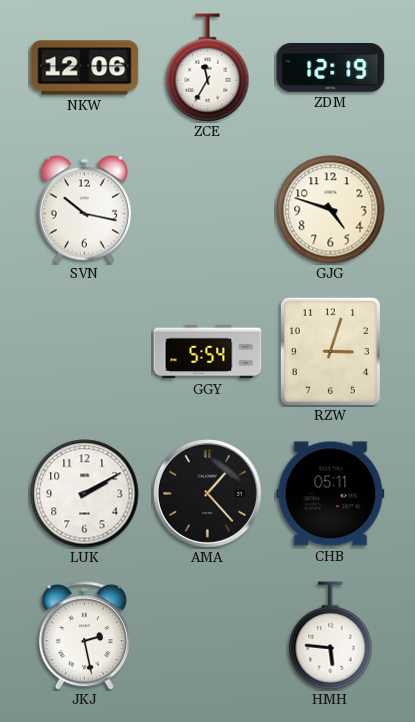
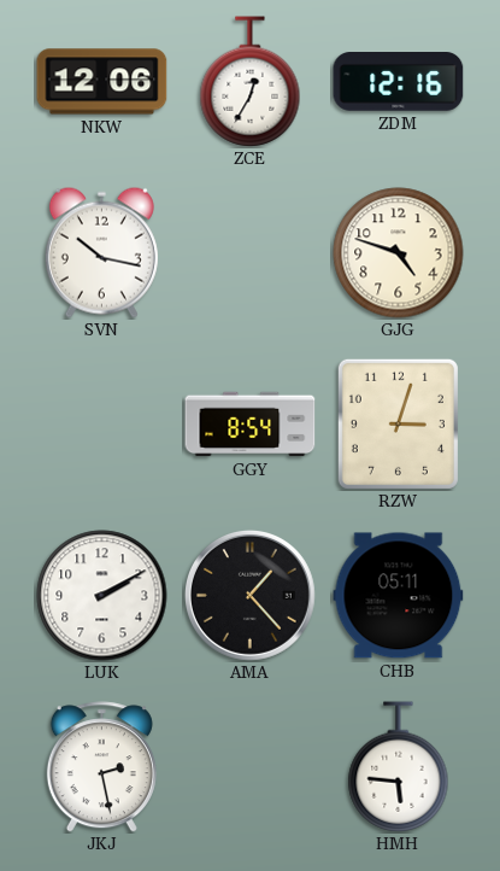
ZCE: 11:35 -> 12:35 (251, 82)
ZDM: 12:19 -> 12:16 (399, 82)
GGY: 5:54 -> 8:54 (251, 425)
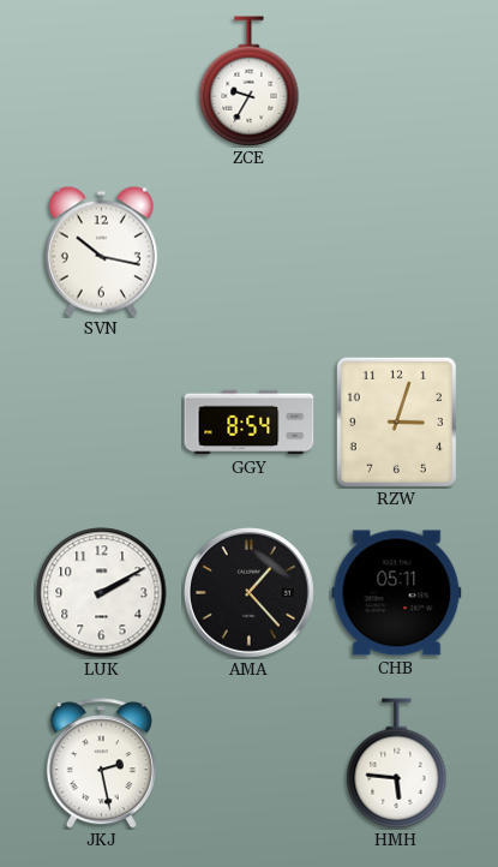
NKW: 12:06 -> none (102, 82)
ZCE: 12:35 -> 9:35 (250, 82)
ZDM: 12:16 -> none (399, 82)
GJG: 4:48 -> none (399, 253)
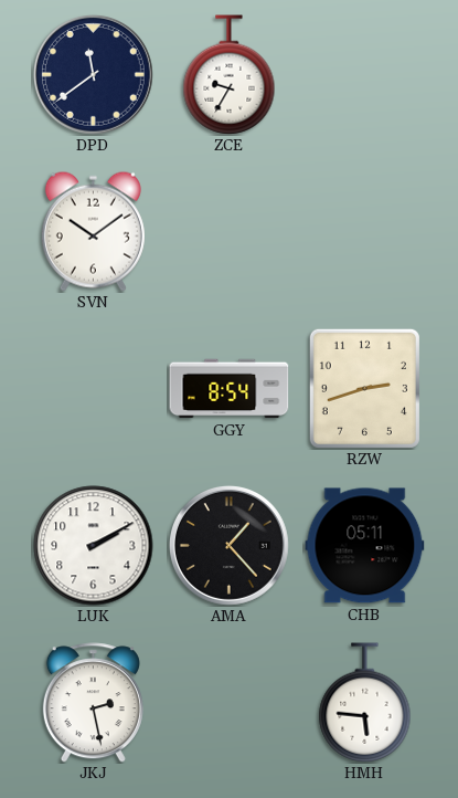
DPD: none -> 11:39 (94, 75)
SVN: 10:17 -> 10:09 (93, 231)
RZW: 3:03 -> 2:42 (364, 388)
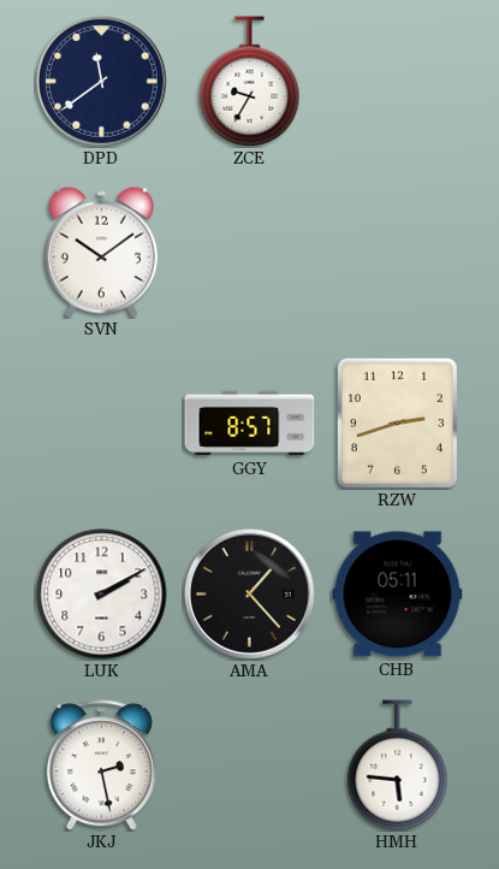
GGY: 8:54 -> 8:57 (250, 424)
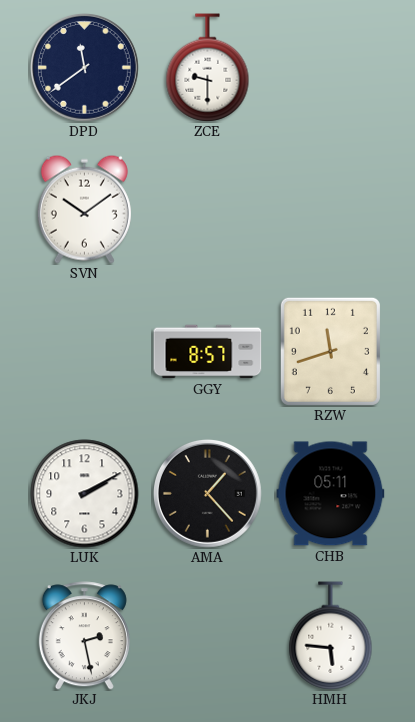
ZCE: 9:35 -> 9:30 (208, 68)
RZW: 2:42 -> 11:42 (330, 351)
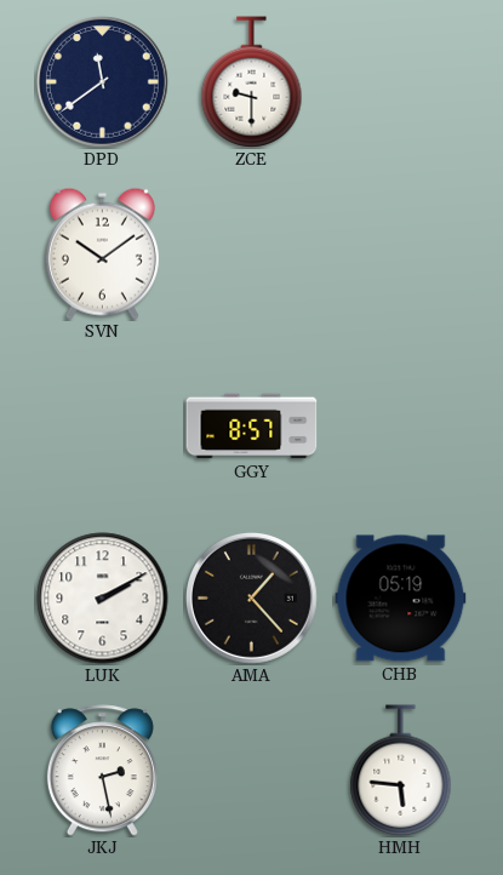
RZW: 11:42 -> none (330, 351)
CHB: 05:11 -> 05:19 (401, 599)
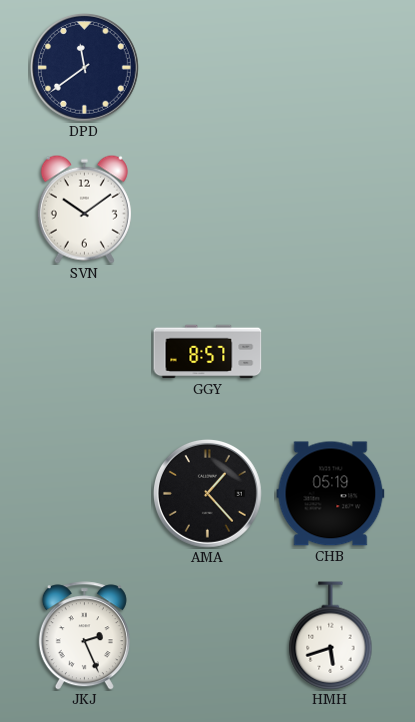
ZCE: 9:30 -> none (252, 82)
LUK: 2:10 -> none (103, 599)
JKJ: 2:28 -> 2:26 (84, 636)
HMH: 5:46 -> 5:42 (331, 636)
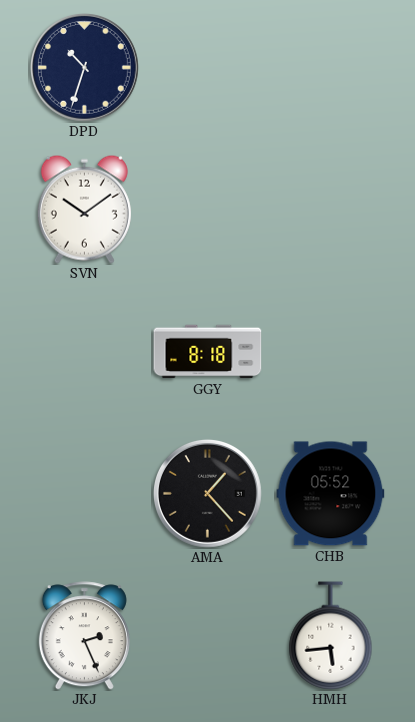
DPD: 11:39 -> 10:33 (85, 68)
GGY: 8:57 -> 8:18 (208, 352)
CHB: 05:19 -> 05:52 (331, 494)
HMH: 5:42 -> 5:44 (331, 636)
